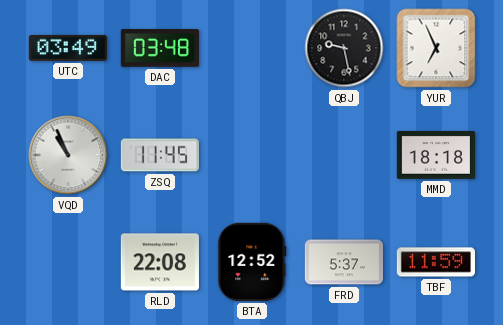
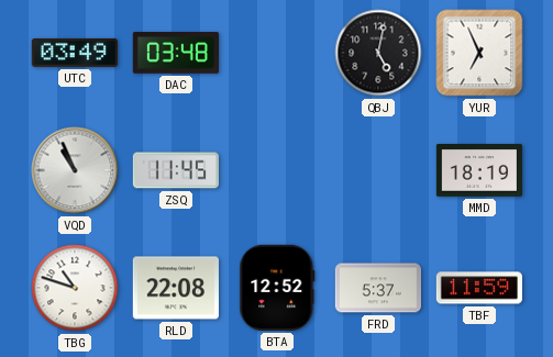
QBJ: 9:28 -> 5:02 (378, 53)
MMD: 18:18 -> 18:19 (478, 171)
TBG: none -> 10:48 (75, 288)
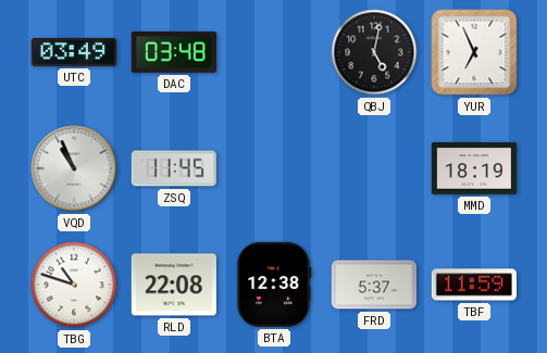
BTA: 12:52 -> 12:38 (274, 285)
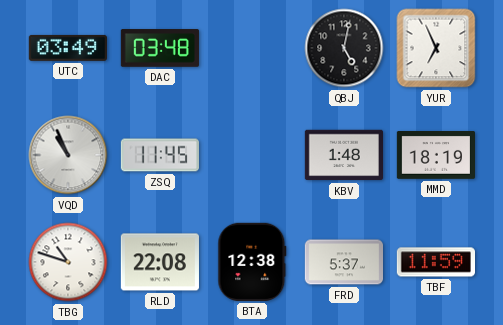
KBV: none -> 1:48 (343, 155)
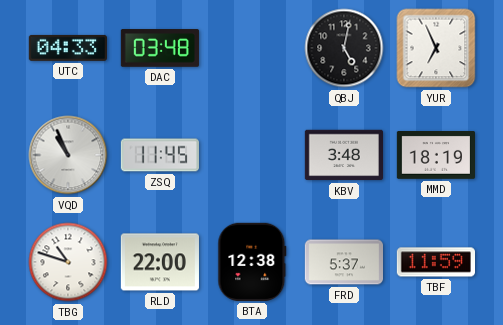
UTC: 03:49 -> 04:33 (68, 48)
KBV: 1:48 -> 3:48 (343, 155)
RLD: 22:08 -> 22:00 (160, 262)
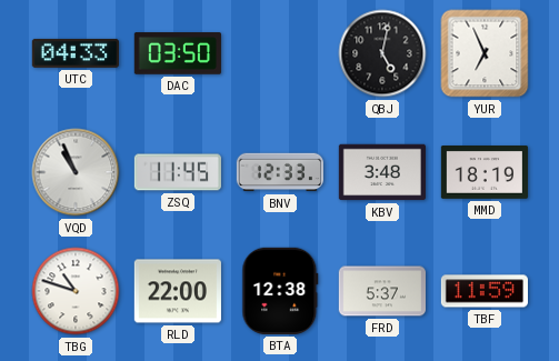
DAC: 03:48 -> 03:50 (178, 53)
BNV: none -> 12:33 (279, 172)
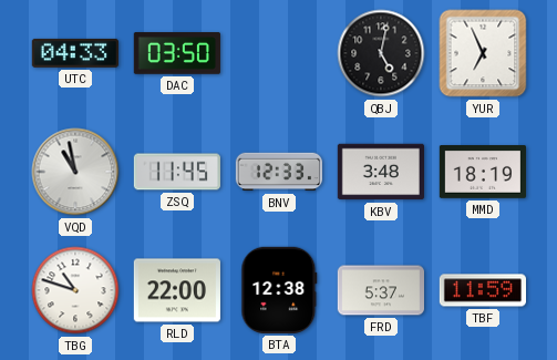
VQD: 10:56 -> 10:58 (75, 172)
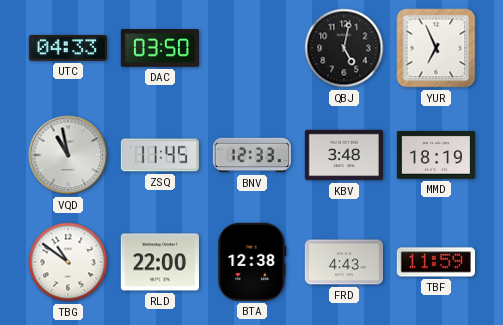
TBG: 10:48 -> 10:51 (68, 262)
FRD: 5:37 -> 4:43 (343, 262)
